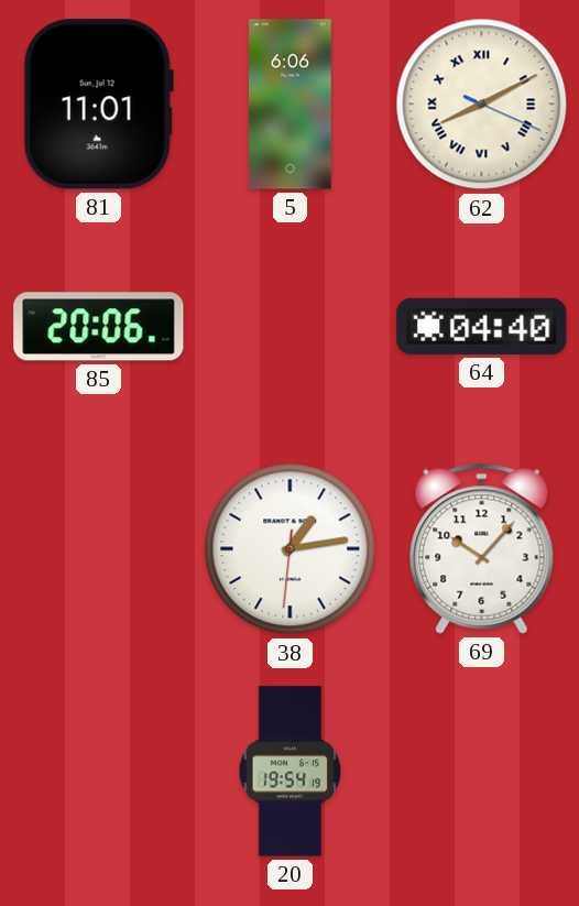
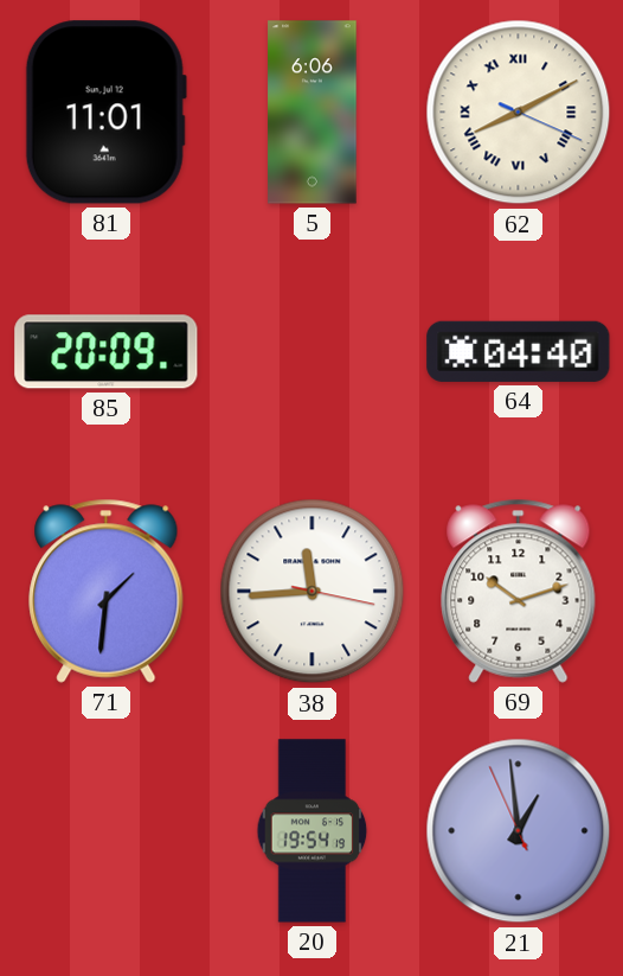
85: 20:06 -> 20:09 (107, 352)
71: none -> 1:31 (107, 591)
38: 1:13 -> 11:44 (313, 592)
69: 10:07 -> 10:12 (519, 591)
21: none -> 12:58 (519, 831)
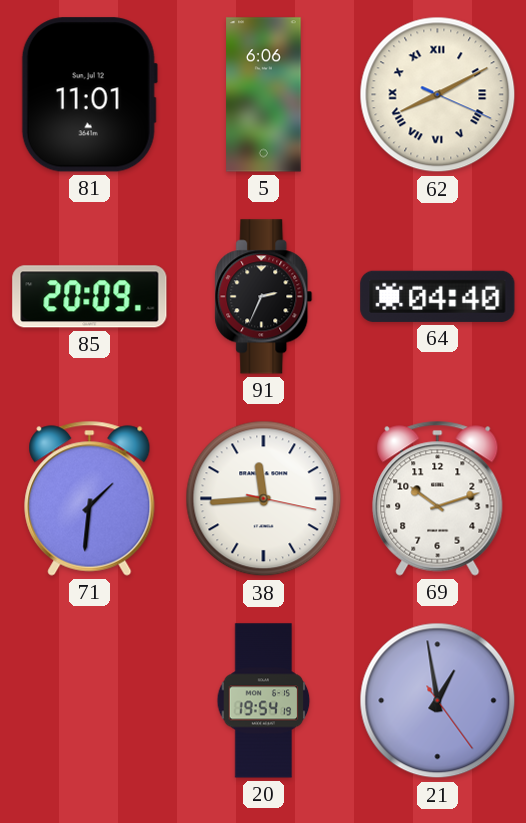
91: none -> 2:34 (264, 297)
21: 12:58:56 -> 12:58:24 (438, 701)
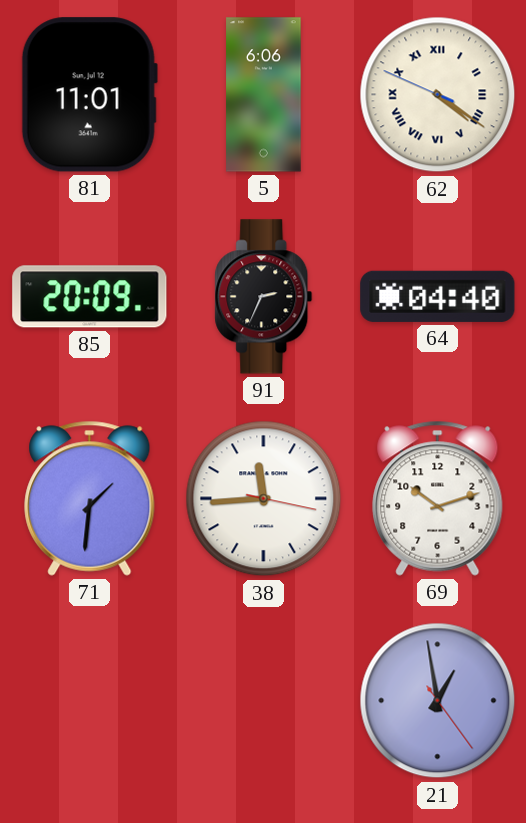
62: 8:10 -> 4:20 (438, 95)
20: 19:54 -> none (264, 701)
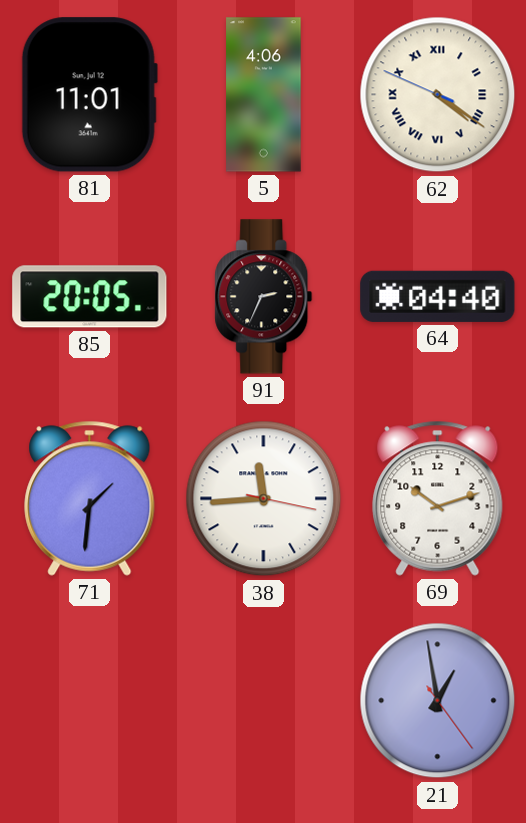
5: 6:06 -> 4:06 (264, 95)
85: 20:09 -> 20:05 (90, 297)
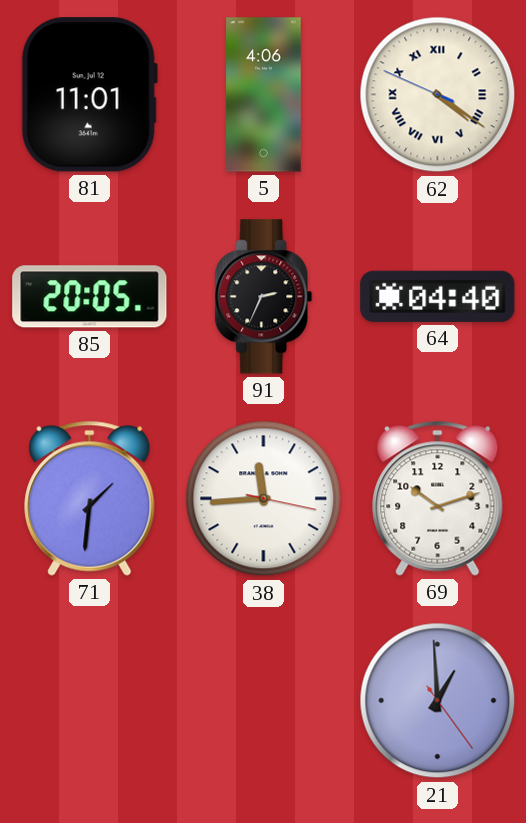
21: 12:58 -> 12:59 (438, 701)
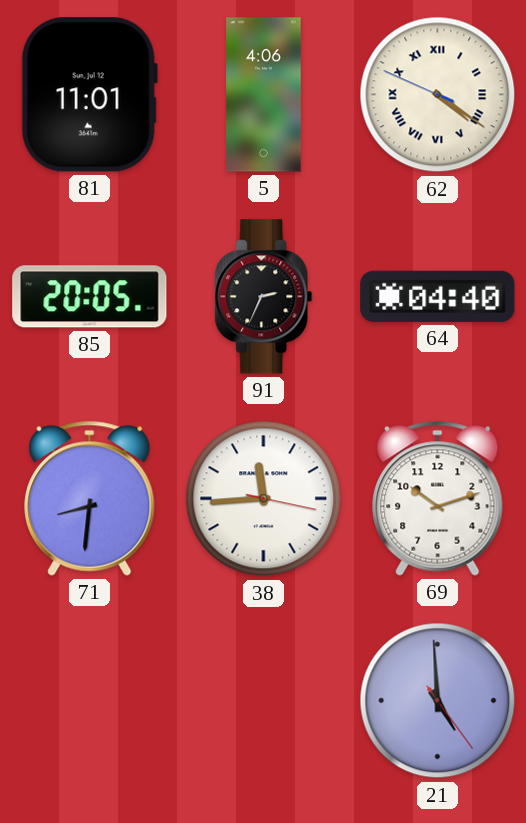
71: 1:31 -> 8:31 (90, 498)
21: 12:59 -> 4:59 (438, 701)
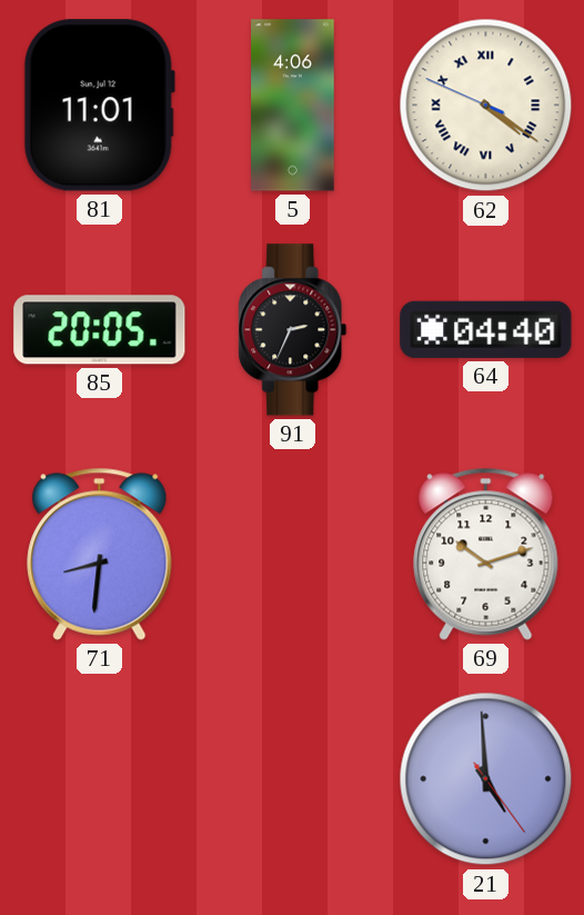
38: 11:44 -> none (264, 499)
